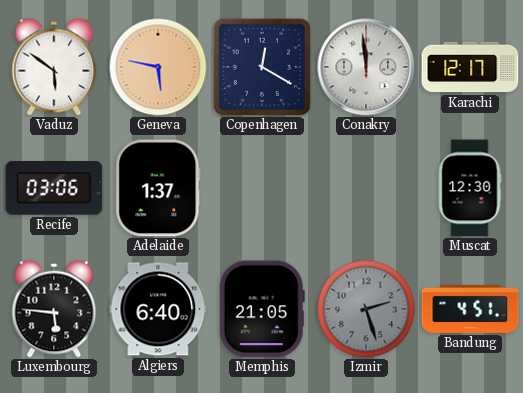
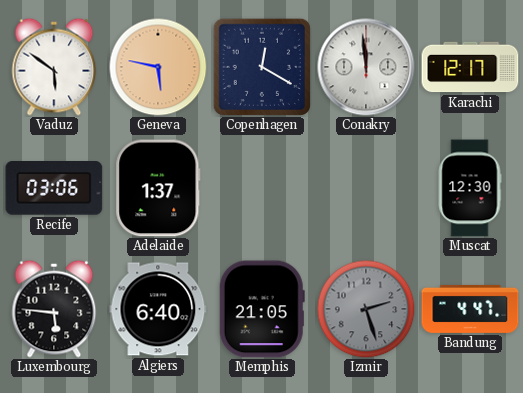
Bandung: 4:51 -> 4:47 (470, 309)
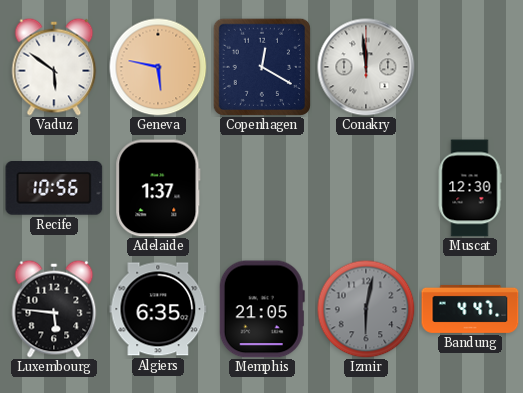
Karachi: 12:17 -> none (470, 67)
Recife: 03:06 -> 10:56 (54, 188)
Algiers: 6:40 -> 6:35 (158, 309)
Izmir: 2:27 -> 6:02 (366, 309)
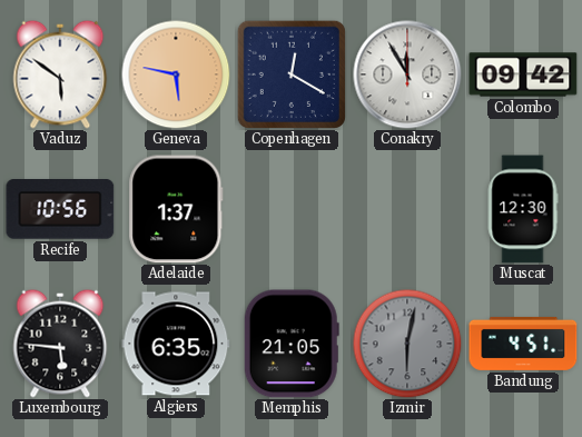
Conakry: 11:59 -> 11:55 (407, 75)
Colombo: none -> 09:42 (523, 75)
Bandung: 4:47 -> 4:51 (523, 344)
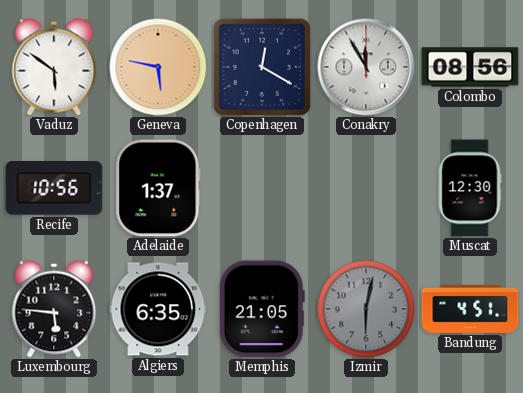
Colombo: 09:42 -> 08:56 (470, 67)
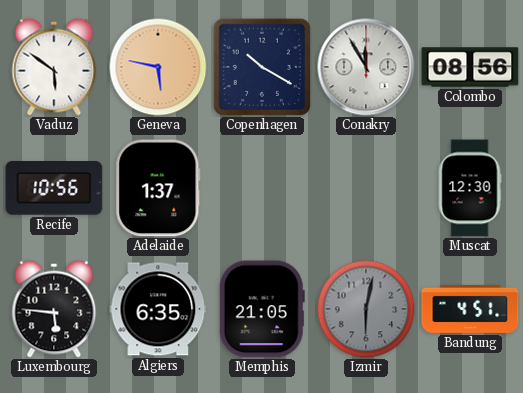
Copenhagen: 12:20 -> 10:20 (262, 67)
